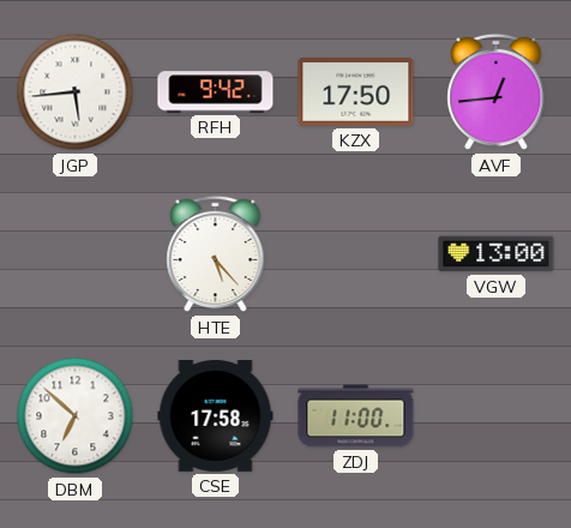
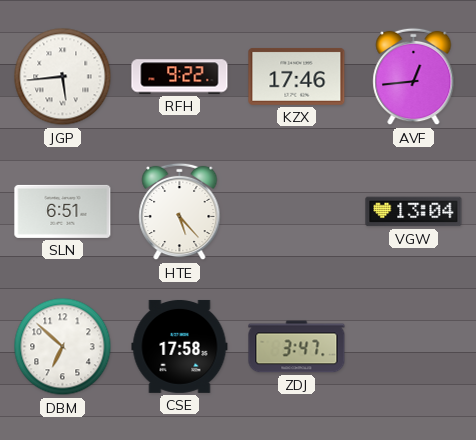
RFH: 9:42 -> 9:22 (180, 77)
KZX: 17:50 -> 17:46 (297, 76)
SLN: none -> 6:51 (63, 211)
VGW: 13:00 -> 13:04 (414, 212)
ZDJ: 11:00 -> 3:47 (297, 347)
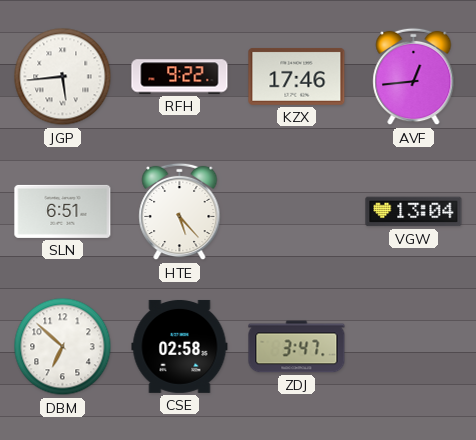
CSE: 17:58 -> 02:58 (180, 346)
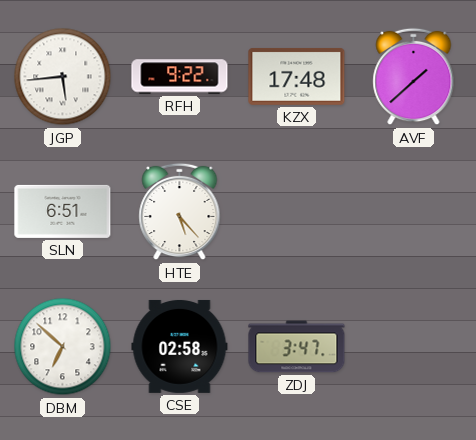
KZX: 17:46 -> 17:48 (297, 76)
AVF: 12:44 -> 1:38 (414, 77)
VGW: 13:04 -> none (414, 212)
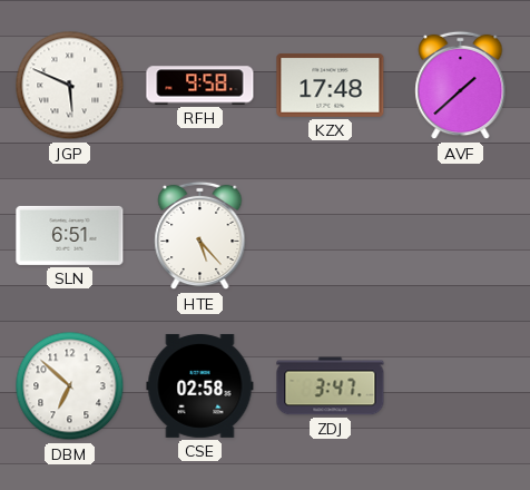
JGP: 5:44 -> 5:49 (70, 86)
RFH: 9:22 -> 9:58 (200, 86)
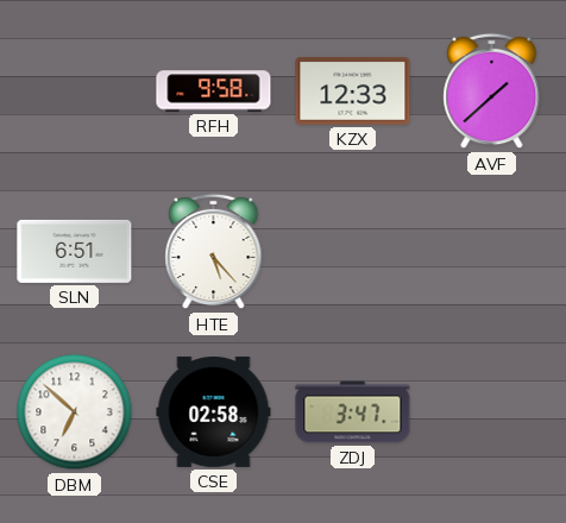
JGP: 5:49 -> none (70, 86)
KZX: 17:48 -> 12:33 (353, 90)
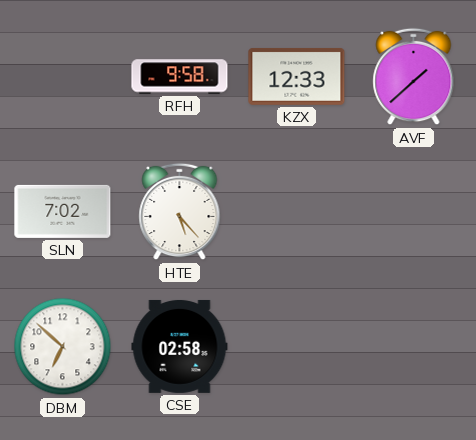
SLN: 6:51 -> 7:02 (63, 211)
ZDJ: 3:47 -> none (353, 412)
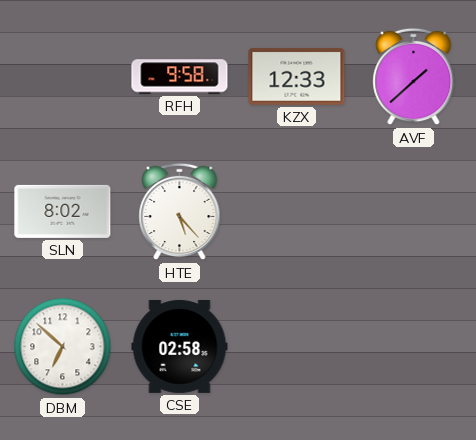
SLN: 7:02 -> 8:02 (63, 211)
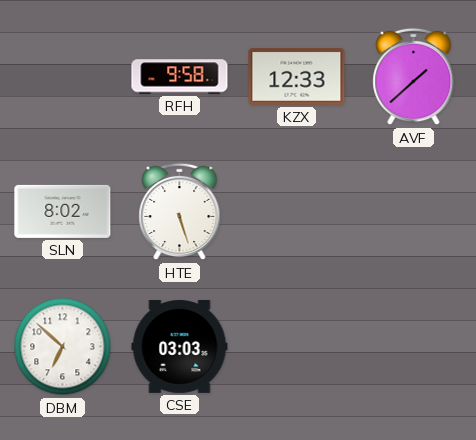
HTE: 5:23 -> 5:27 (180, 212)
CSE: 02:58 -> 03:03 (180, 346)
